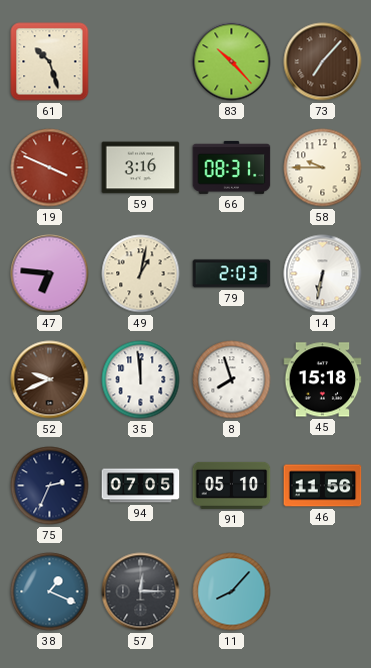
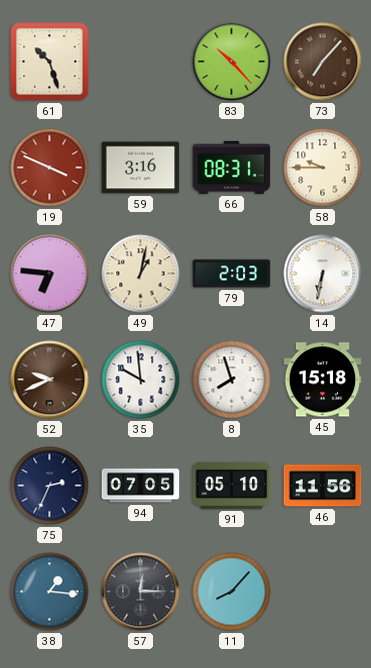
35: 11:59 -> 9:59 (141, 380)
38: 1:19 -> 1:16 (50, 592)
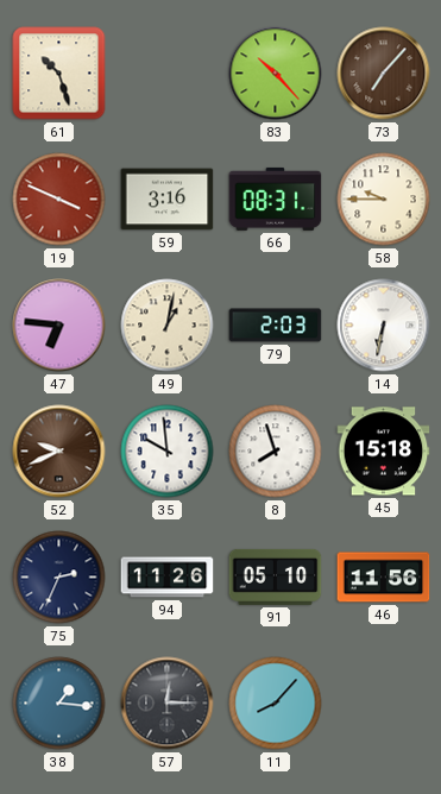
94: 07:05 -> 11:26 (168, 578)
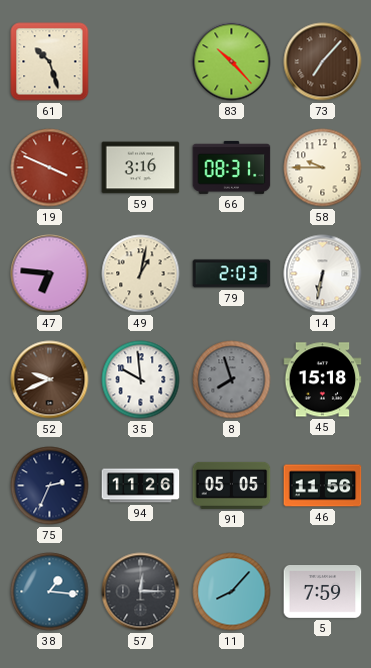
8 dial: white -> grey (232, 380)
91: 05:10 -> 05:05 (232, 485)
5: none -> 7:59 (323, 592)
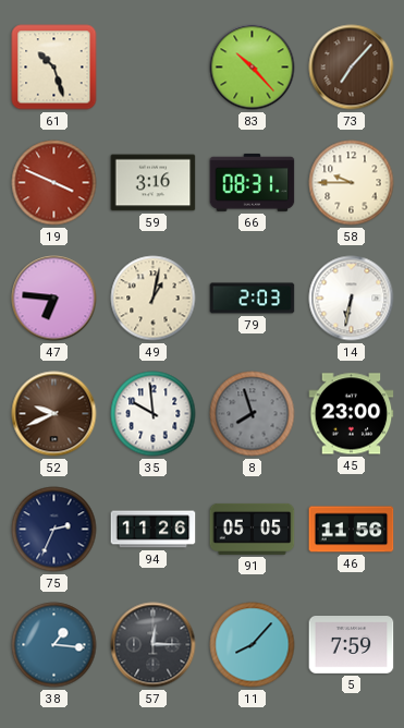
45: 15:18 -> 23:00 (352, 414)
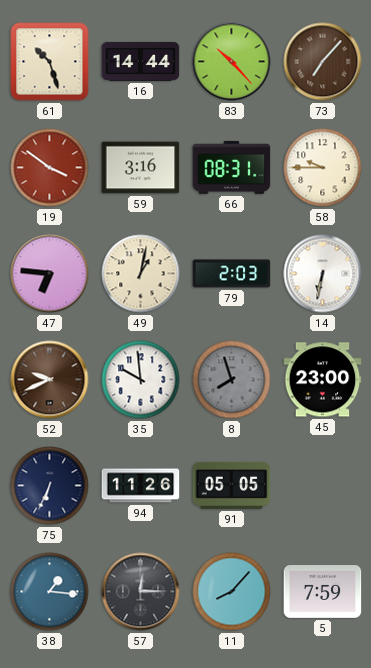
16: none -> 14:44 (141, 61)
19: 3:49 -> 3:51 (50, 168)
75: 2:34 -> 6:34 (50, 486)
46: 11:56 -> none (352, 530)
